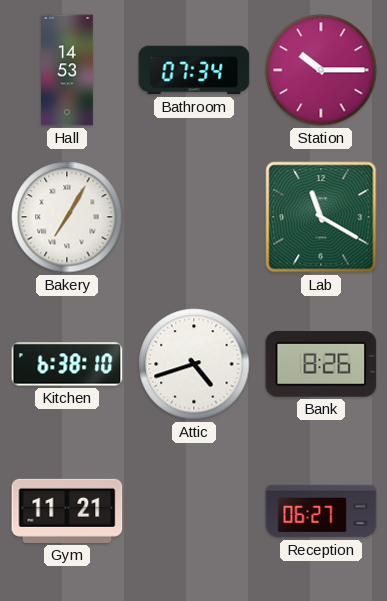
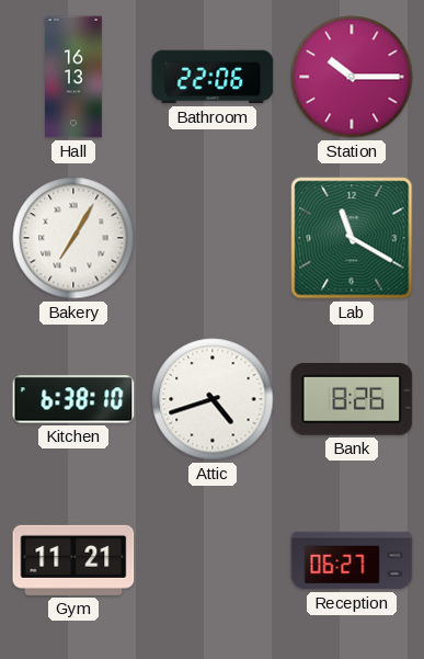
Hall: 14:53 -> 16:13 (75, 77)
Bathroom: 07:34 -> 22:06 (213, 77)
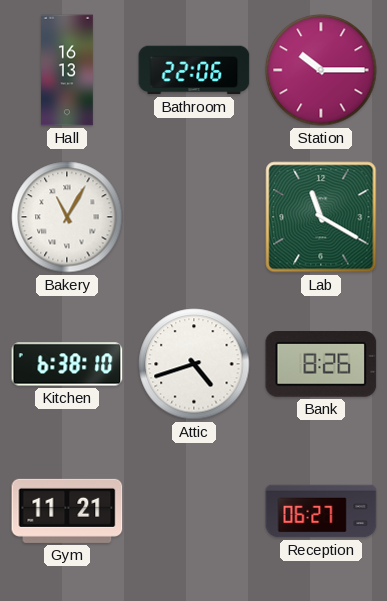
Bakery: 7:05 -> 11:05 (67, 217)
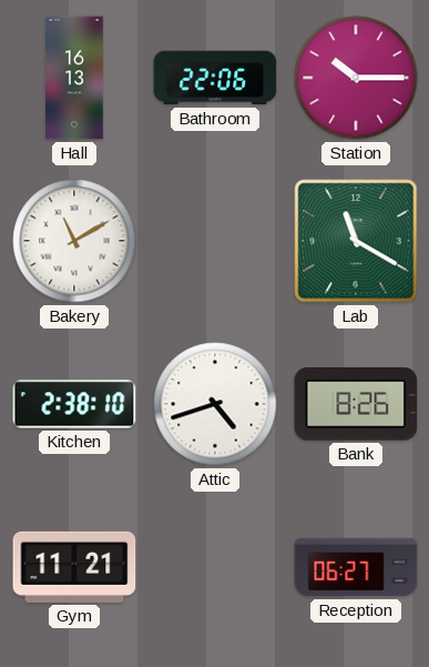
Bakery: 11:05 -> 11:10 (74, 241)
Kitchen: 6:38 -> 2:38 (74, 404)
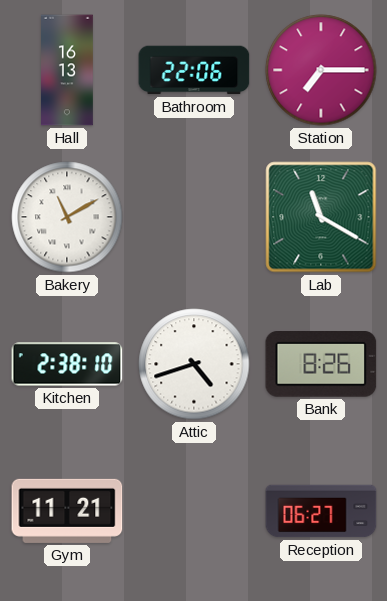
Station: 10:15 -> 7:15 (321, 70)
